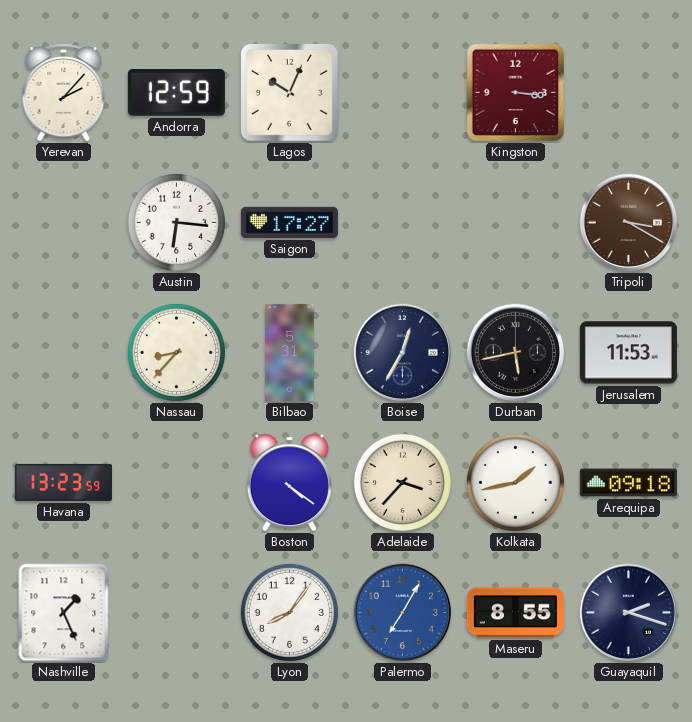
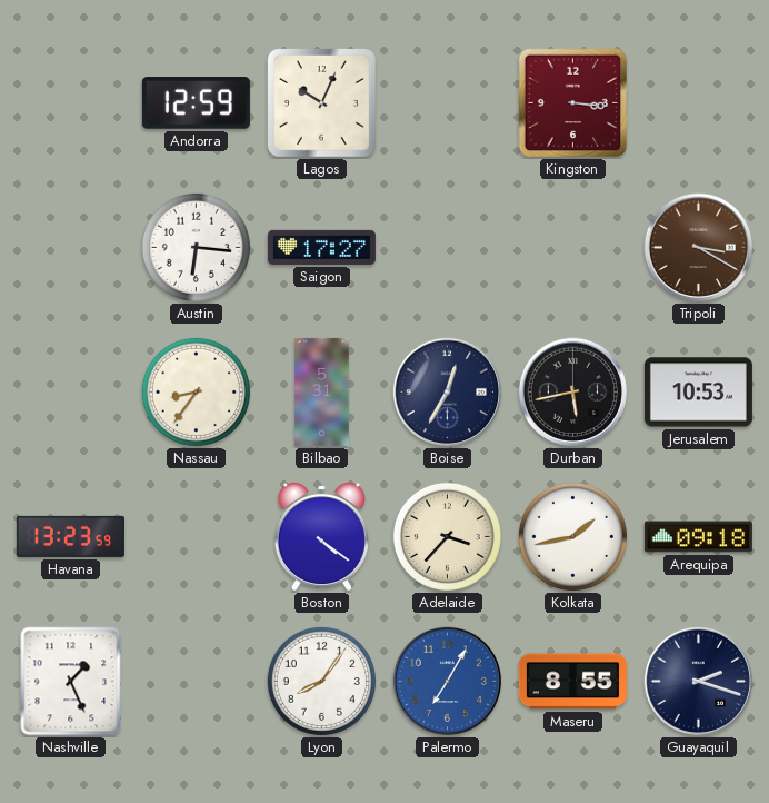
Yerevan: 2:07 -> none (64, 93)
Nassau: 8:37 -> 8:36 (196, 391)
Jerusalem: 11:53 -> 10:53 (698, 393)
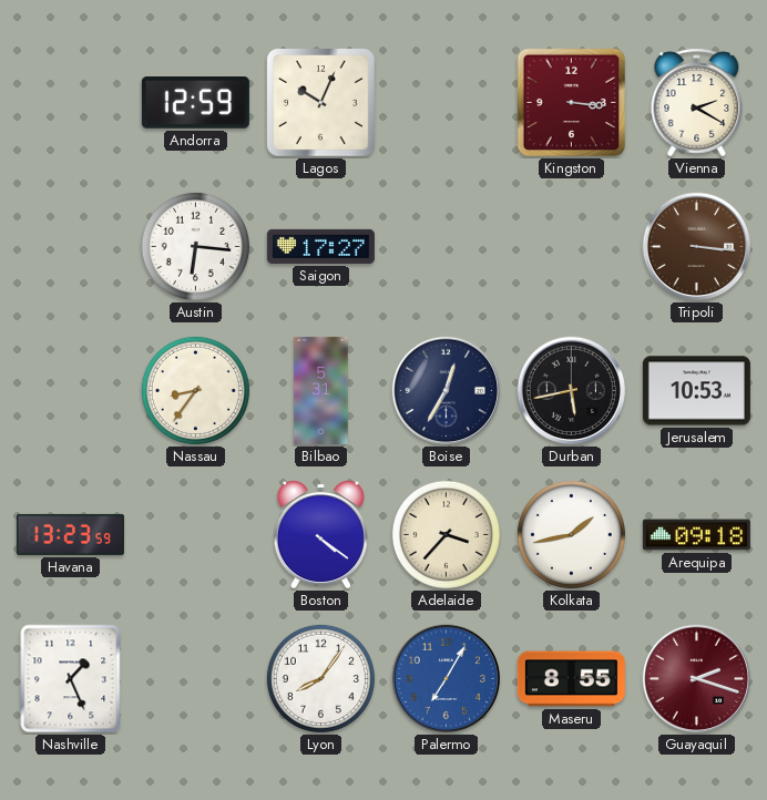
Vienna: none -> 2:20 (697, 103)
Tripoli: 3:20 -> 3:16 (697, 247)
Guayaquil dial: navy -> burgundy (697, 679)
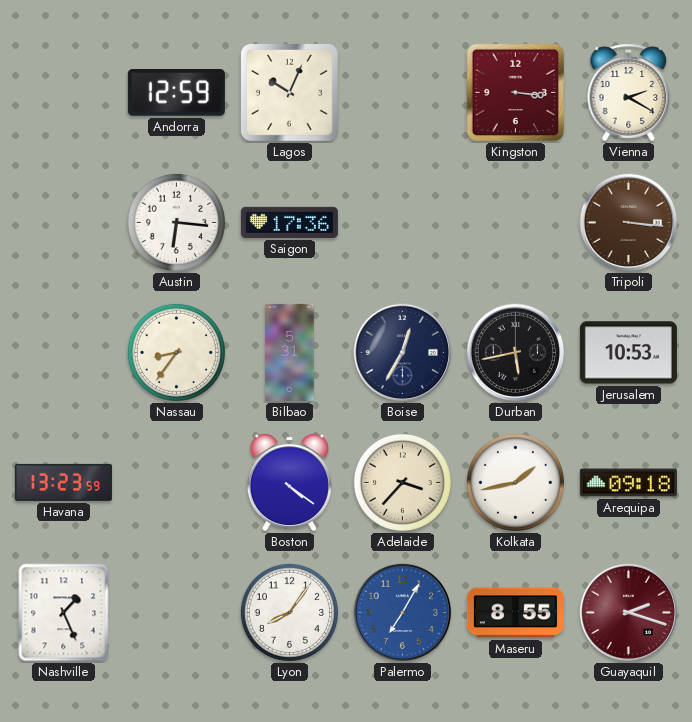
Saigon: 17:27 -> 17:36 (289, 222)
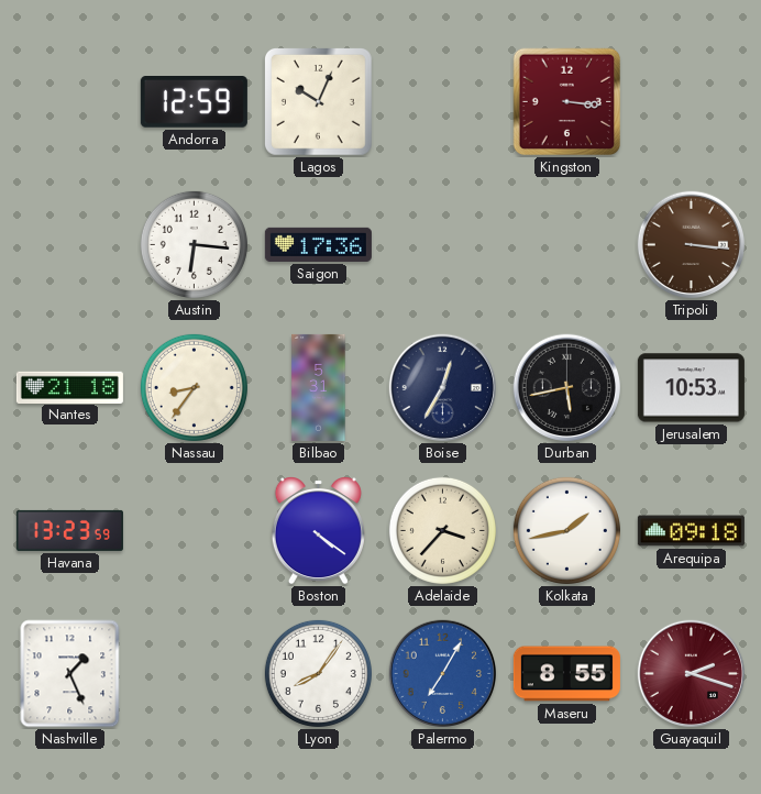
Vienna: 2:20 -> none (629, 93)
Nantes: none -> 21:18 (69, 387)
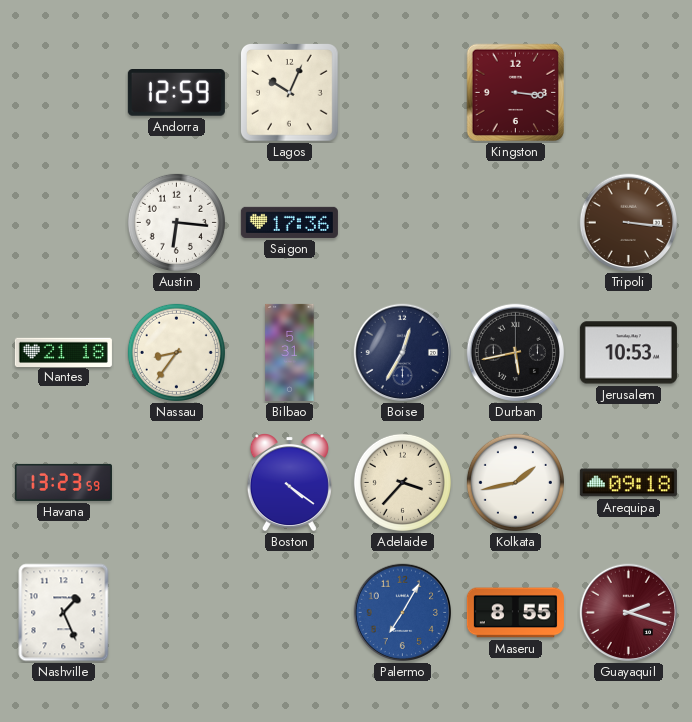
Lyon: 8:06 -> none (318, 673)
